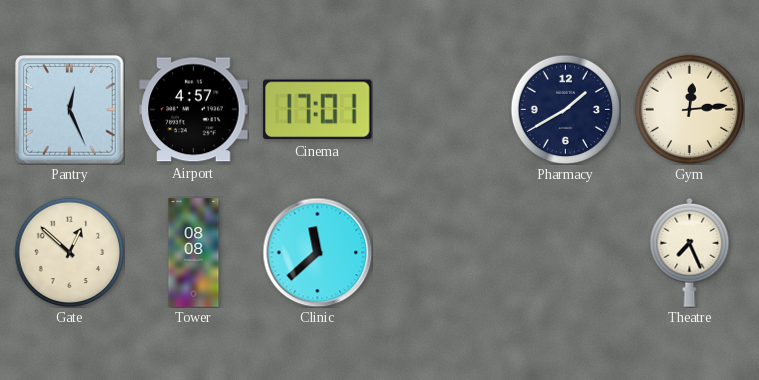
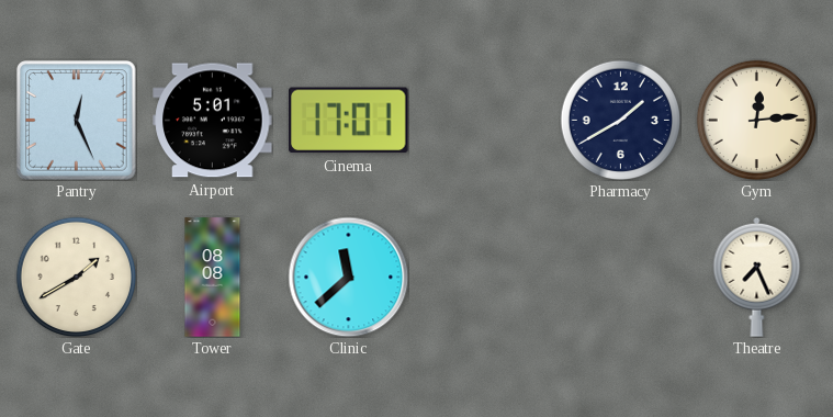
Airport: 4:57 -> 5:01 (213, 121)
Gate: 12:52 -> 1:40 (76, 277)
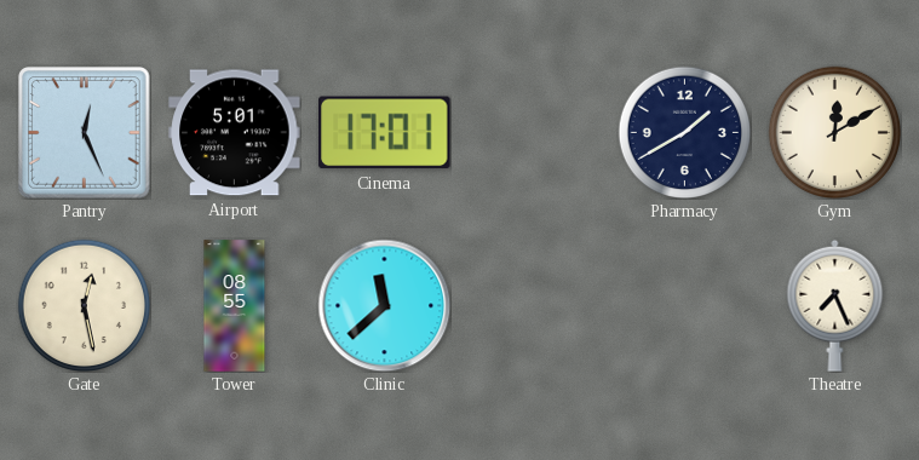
Gym: 12:14 -> 12:10 (834, 132)
Gate: 1:40 -> 12:28 (84, 305)
Tower: 08:08 -> 08:55 (235, 306)
